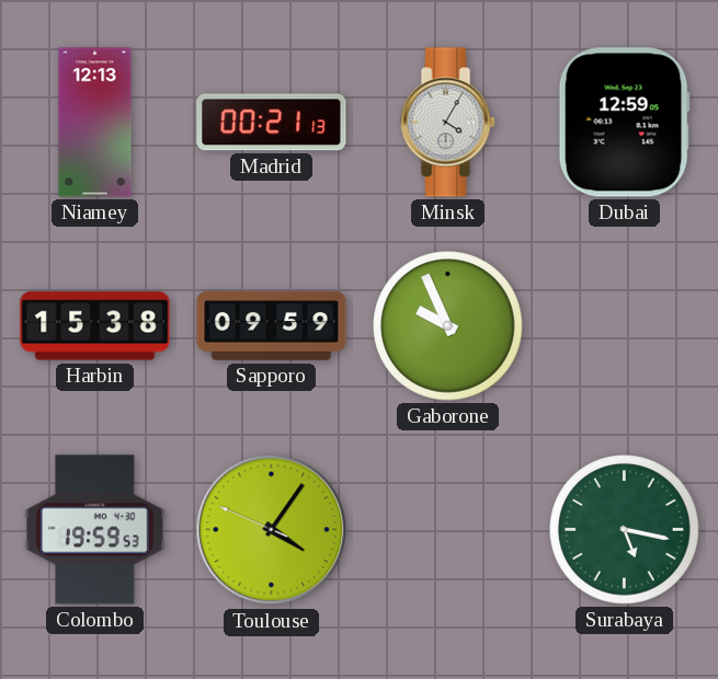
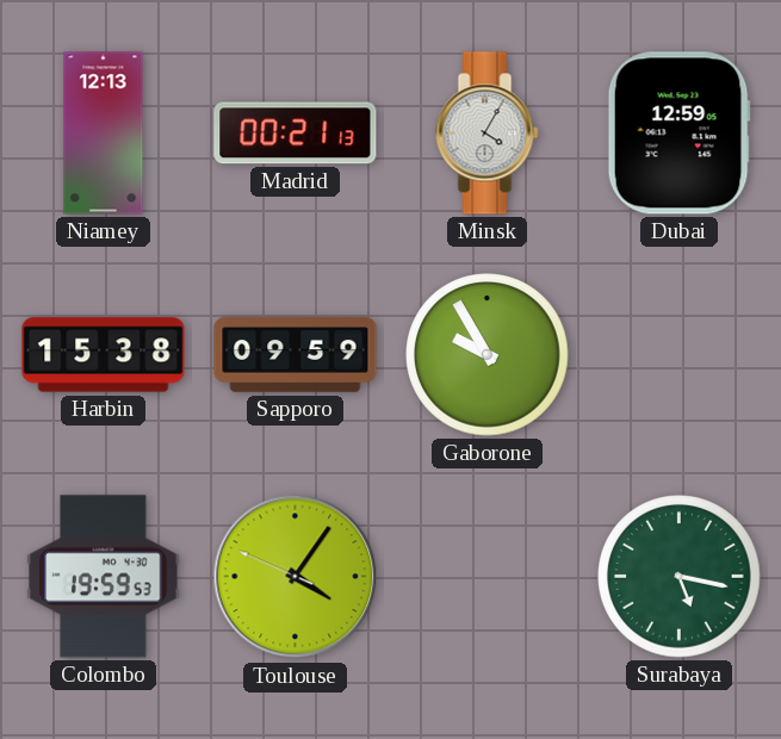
Gaborone: 9:56 -> 9:55 (488, 355)
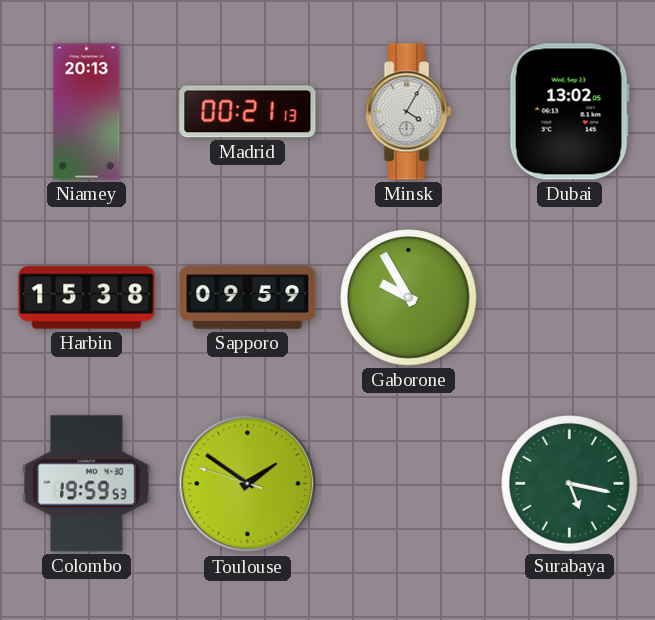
Niamey: 12:13 -> 20:13 (87, 112)
Dubai: 12:59 -> 13:02 (569, 112)
Toulouse: 4:05 -> 1:50 (248, 484)
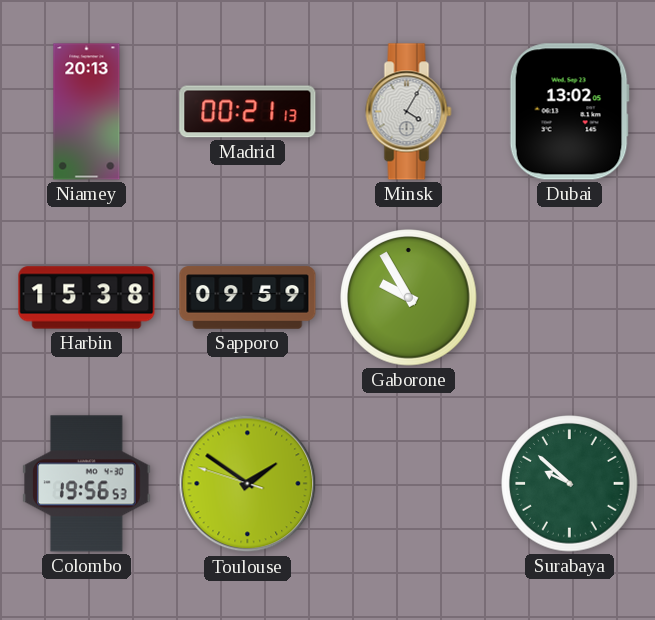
Colombo: 19:59 -> 19:56 (87, 484)
Surabaya: 5:17 -> 9:52 (570, 484)
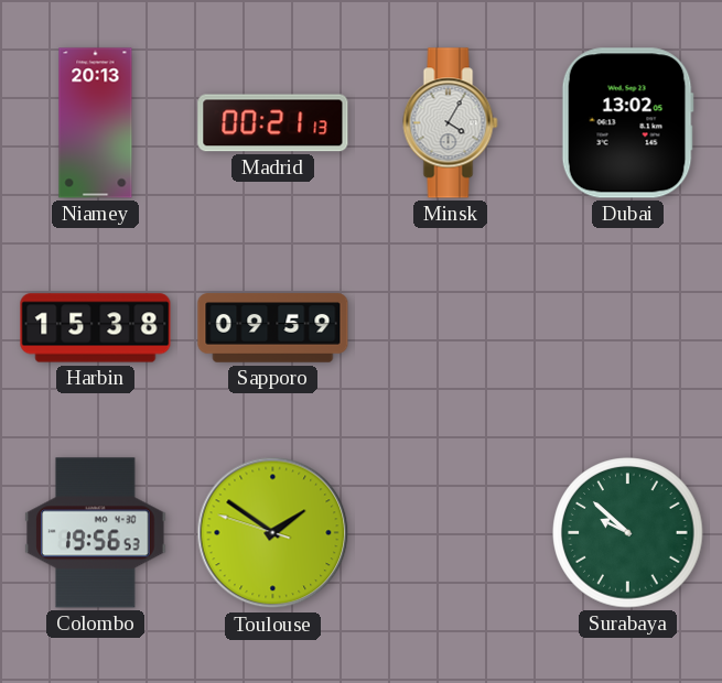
Gaborone: 9:55 -> none (409, 298)
